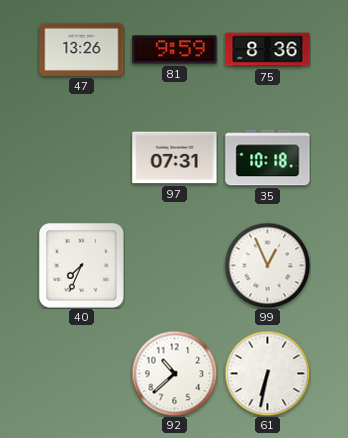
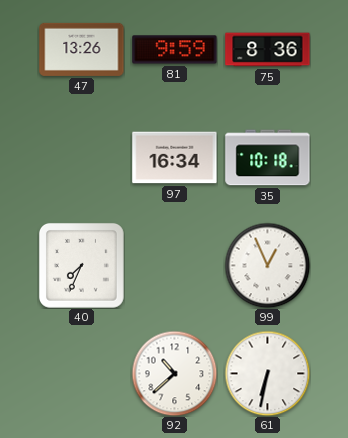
97: 07:31 -> 16:34 (175, 158)
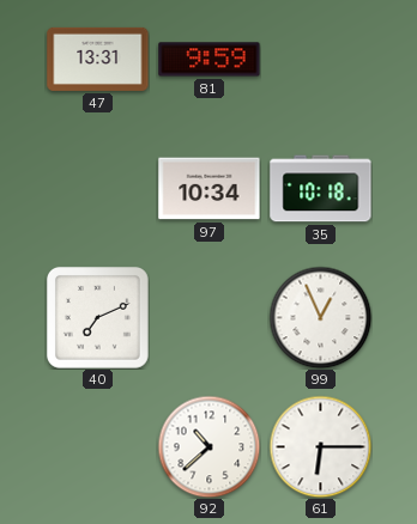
47: 13:26 -> 13:31 (98, 59)
75: 8:36 -> none (268, 50)
97: 16:34 -> 10:34 (210, 189)
40: 7:34 -> 7:11 (97, 317)
61: 6:32 -> 6:15 (320, 446)
